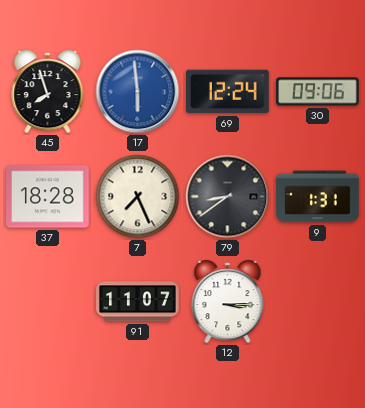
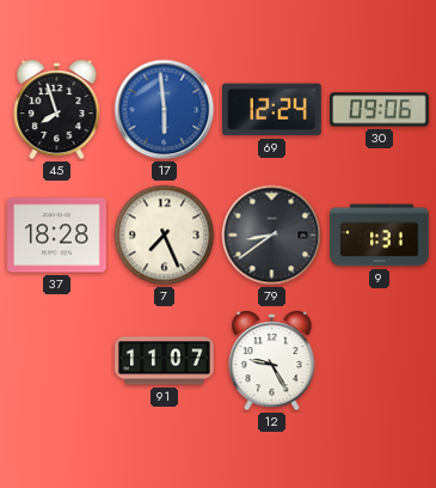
12: 3:15 -> 9:25 (272, 361)
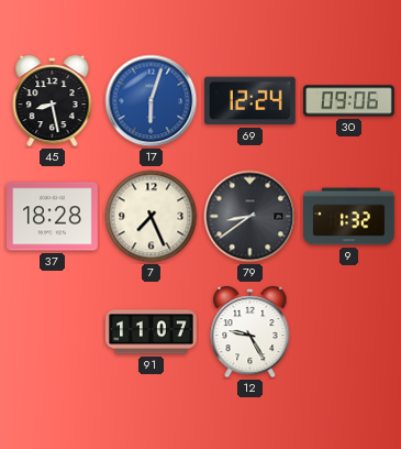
45: 7:57 -> 8:28 (53, 101)
17: 5:59 -> 6:03 (152, 101)
9: 1:31 -> 1:32 (349, 217)
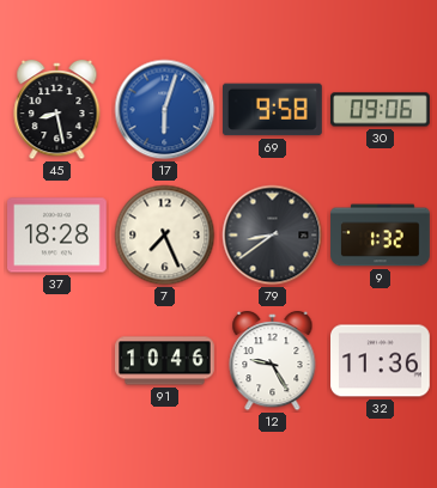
69: 12:24 -> 9:58 (273, 110)
91: 11:07 -> 10:46 (165, 361)
32: none -> 11:36 (381, 361)
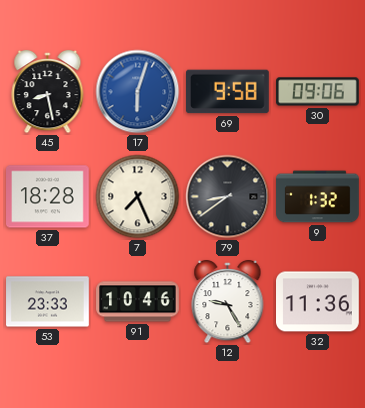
53: none -> 23:33 (48, 302)
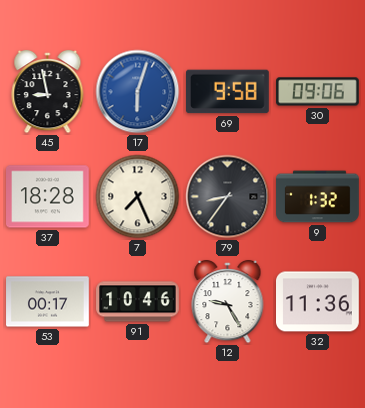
45: 8:28 -> 8:58 (48, 92)
79: 8:39 -> 8:36 (228, 197)
53: 23:33 -> 00:17 (48, 302)
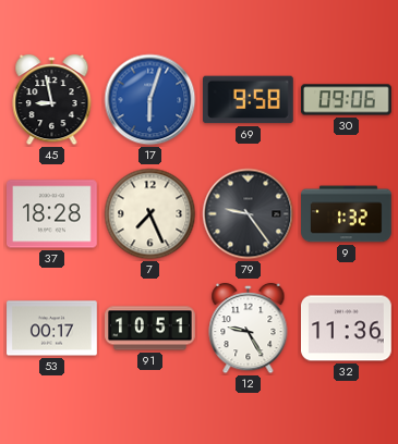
79: 8:36 -> 9:24 (249, 214)
91: 10:46 -> 10:51 (150, 329)
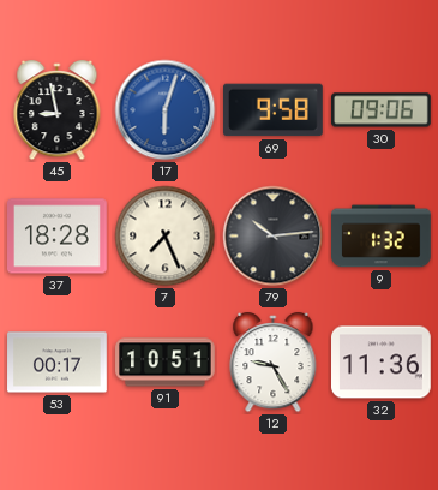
79: 9:24 -> 10:14 (274, 237)
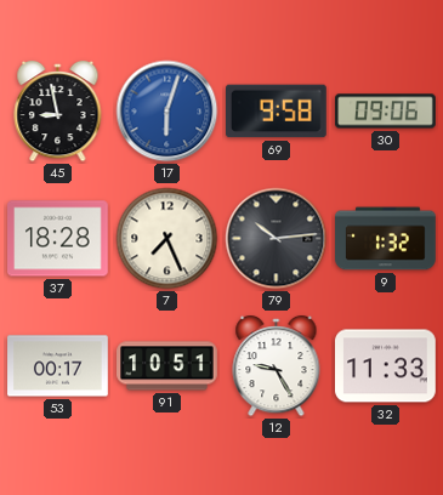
32: 11:36 -> 11:33 (386, 366)
